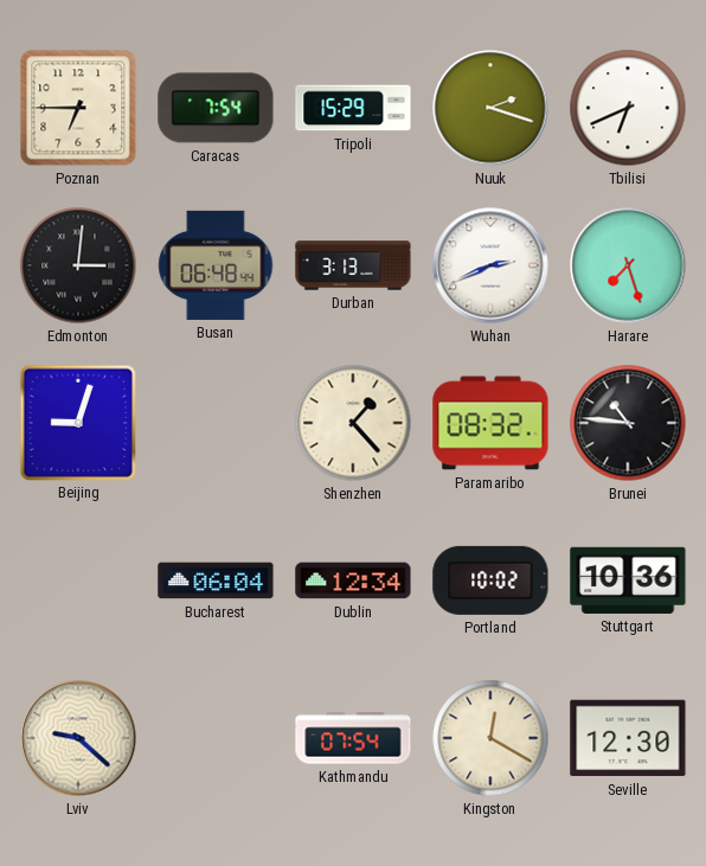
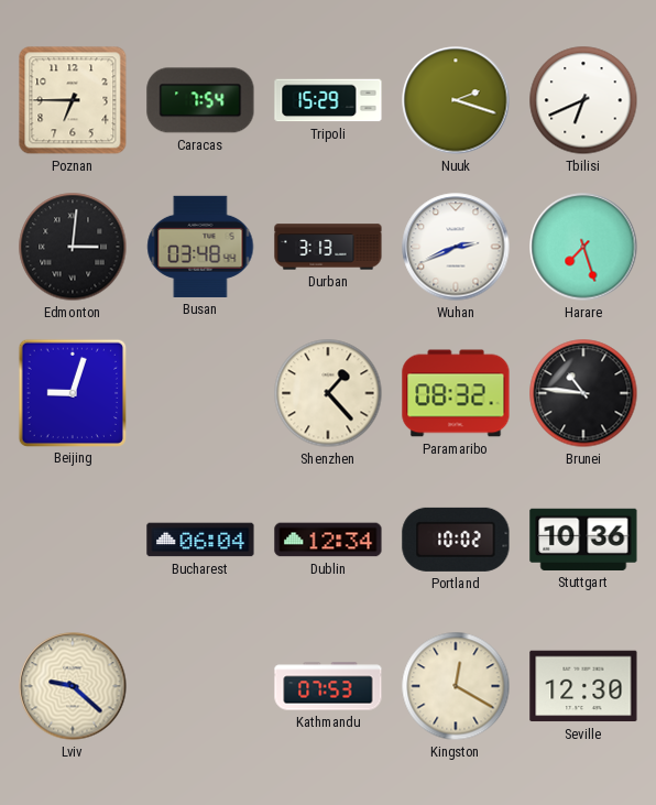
Busan: 06:48 -> 03:48 (200, 247)
Kathmandu: 07:54 -> 07:53 (328, 686)
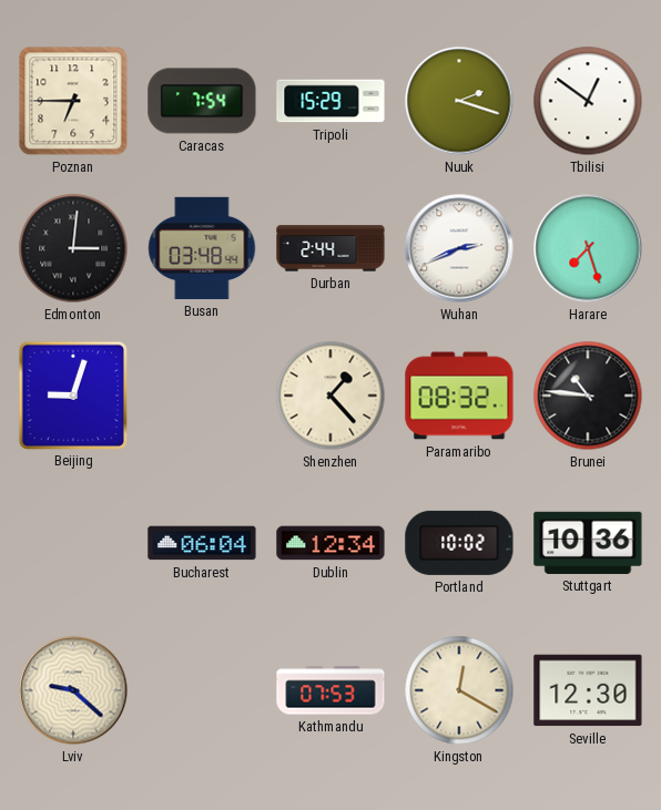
Tbilisi: 6:41 -> 12:51 (588, 101)
Durban: 3:13 -> 2:44 (330, 248)
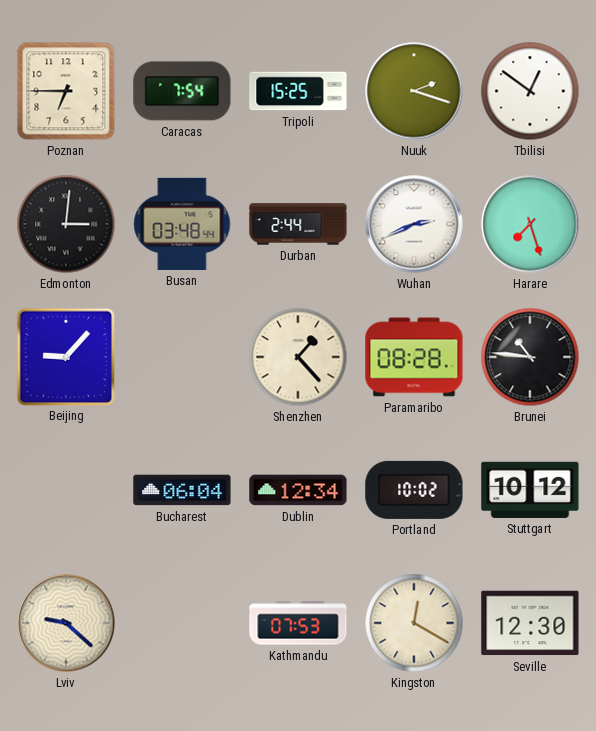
Tripoli: 15:29 -> 15:25 (298, 91)
Beijing: 9:03 -> 9:07 (65, 356)
Paramaribo: 08:32 -> 08:28 (414, 357)
Stuttgart: 10:36 -> 10:12 (530, 490)
